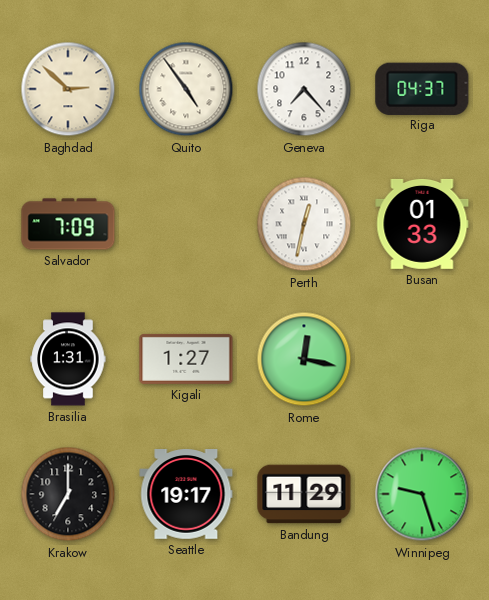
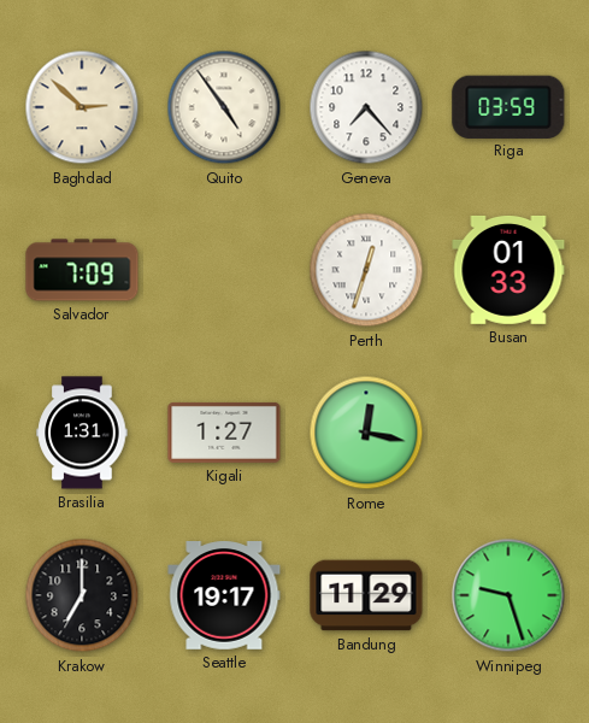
Riga: 04:37 -> 03:59 (508, 106)
Perth: 12:32 -> 12:33 (366, 270)
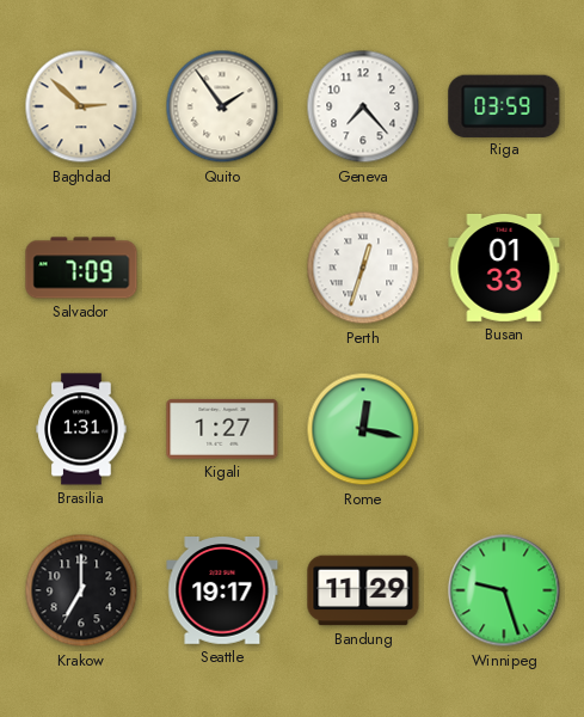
Quito: 4:54 -> 1:54 (222, 106)
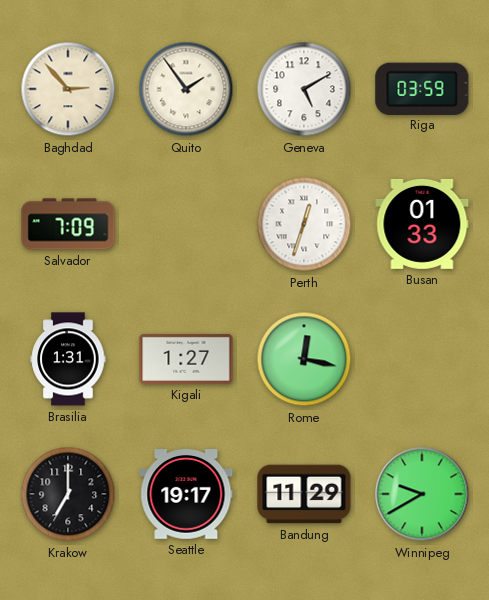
Baghdad: 2:52 -> 2:53 (68, 89)
Geneva: 7:23 -> 5:10 (304, 89)
Winnipeg: 9:27 -> 9:40 (422, 494)
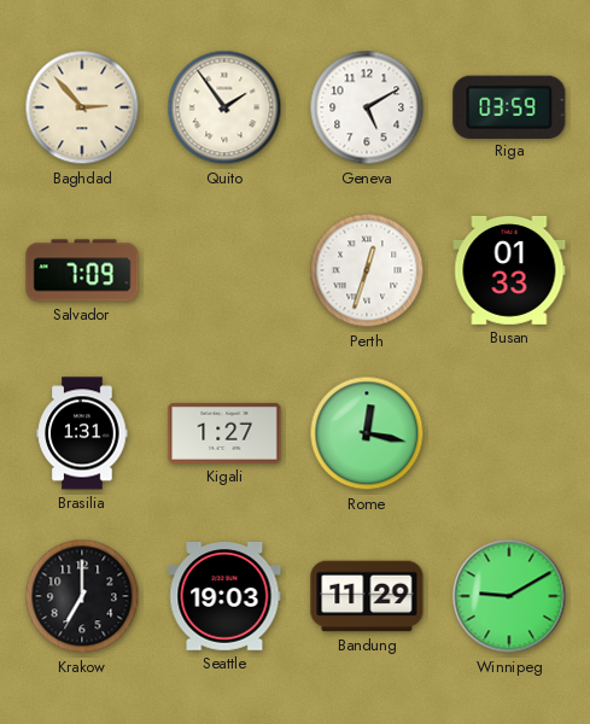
Seattle: 19:17 -> 19:03 (224, 597)
Winnipeg: 9:40 -> 9:10 (509, 596)
